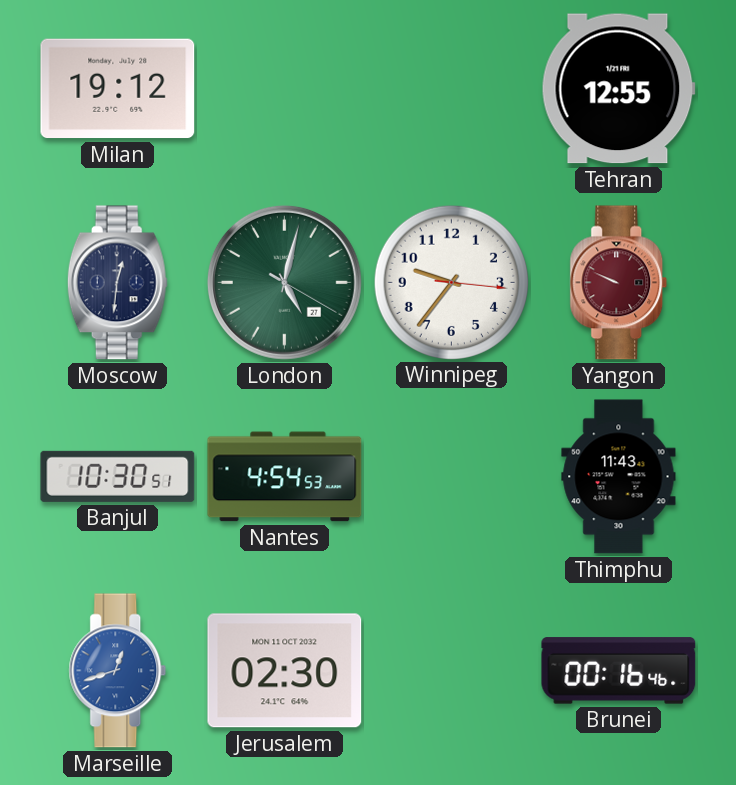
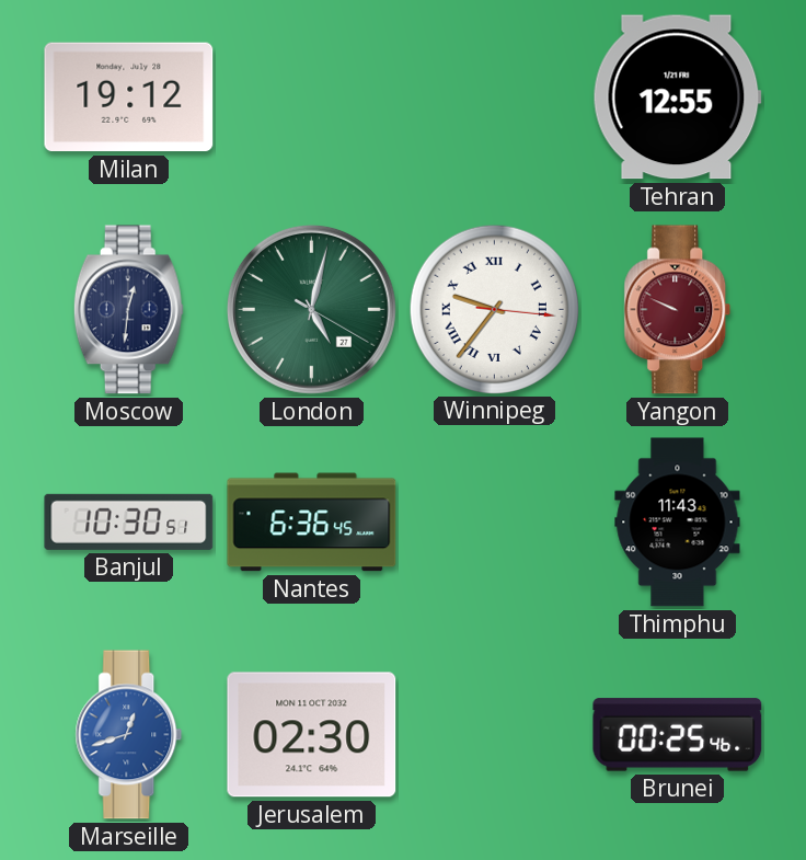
Winnipeg numerals: Arabic -> Roman (494, 309)
Nantes: 4:54 -> 6:36 (312, 523)
Brunei: 00:16 -> 00:25 (678, 735)
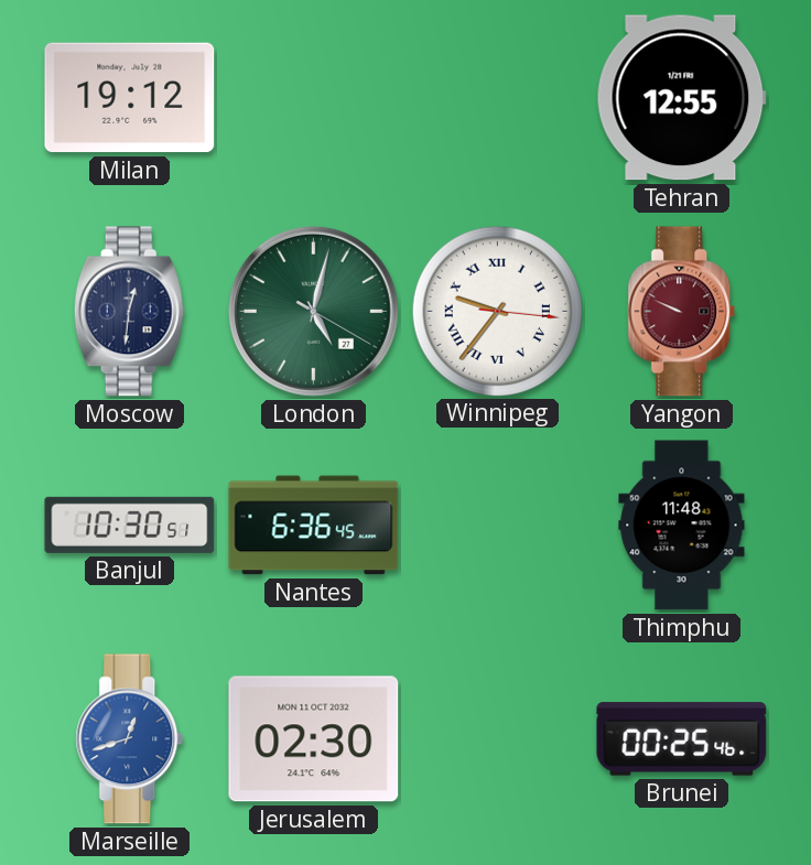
Thimphu: 11:43 -> 11:48 (682, 526)
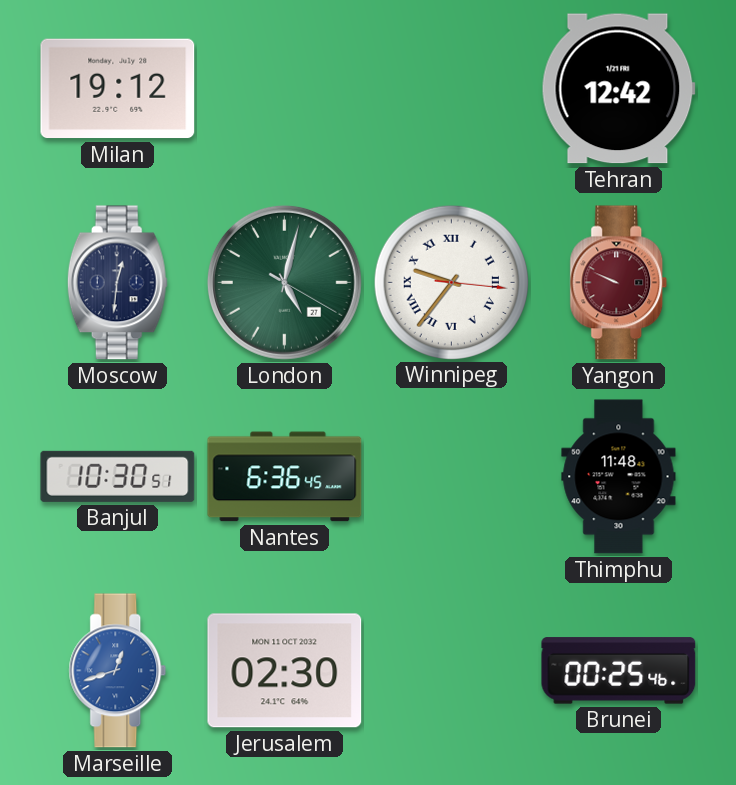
Tehran: 12:55 -> 12:42 (618, 89)
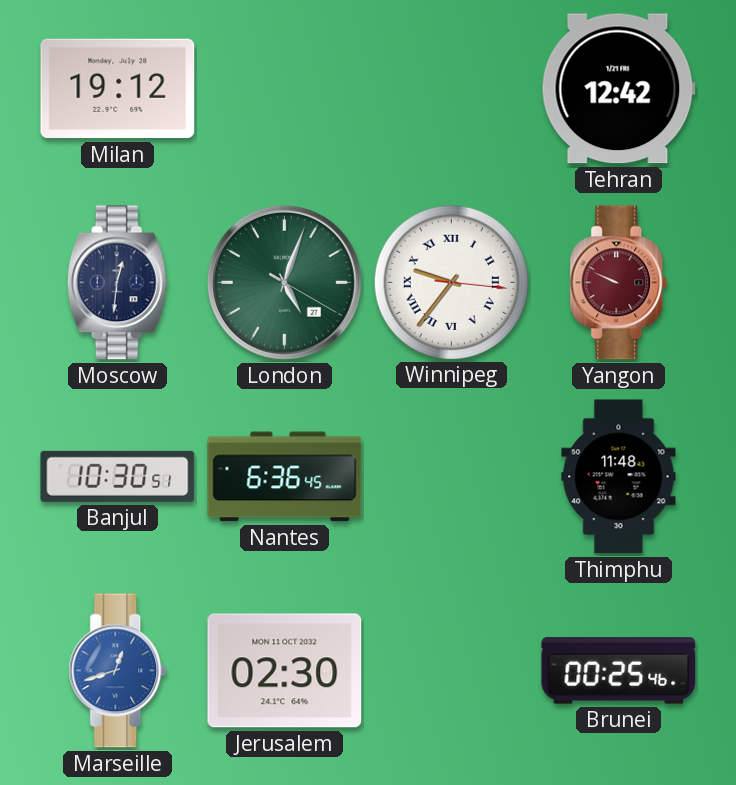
London: 5:02 -> 5:03 (284, 282)
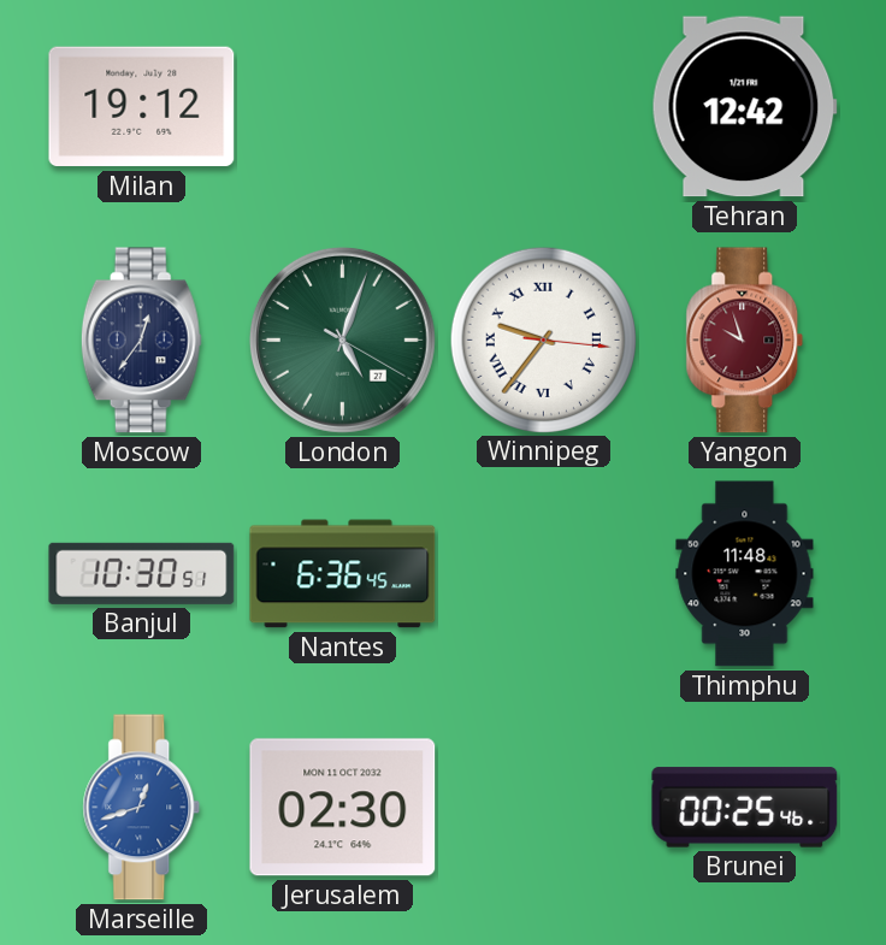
Moscow: 12:31 -> 12:36 (141, 341)
Yangon: 9:49 -> 9:57 (745, 341)
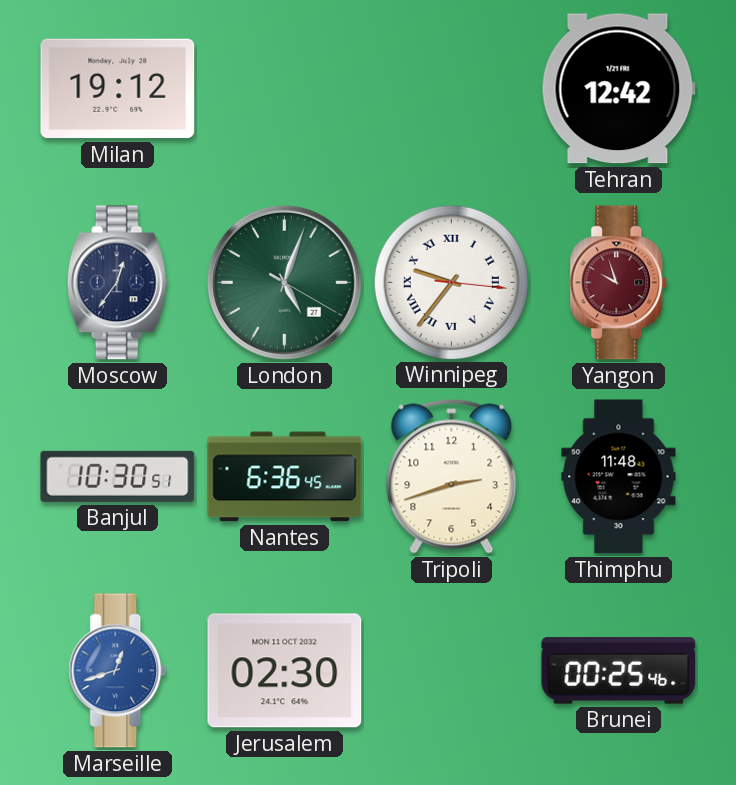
Tripoli: none -> 2:42 (452, 476)
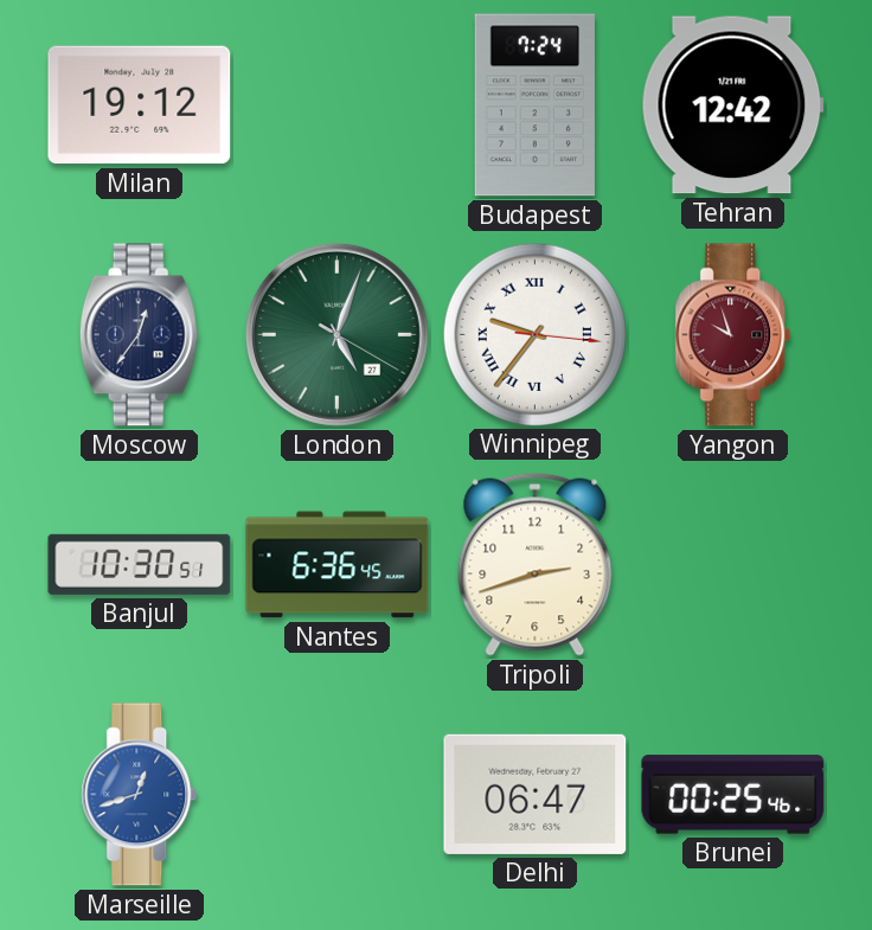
Budapest: none -> 7:24 (534, 105)
Thimphu: 11:48 -> none (619, 477)
Jerusalem: 02:30 -> none (285, 671)
Delhi: none -> 06:47 (536, 794)
